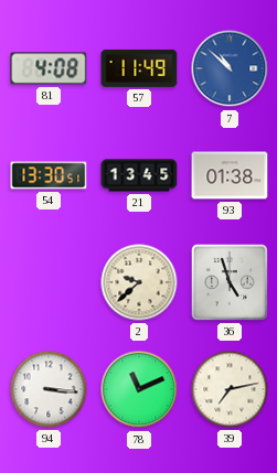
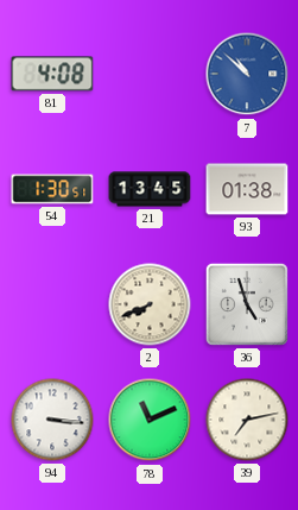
57: 11:49 -> none (139, 68)
54: 13:30 -> 1:30 (52, 189)
2: 9:38 -> 7:41 (150, 304)
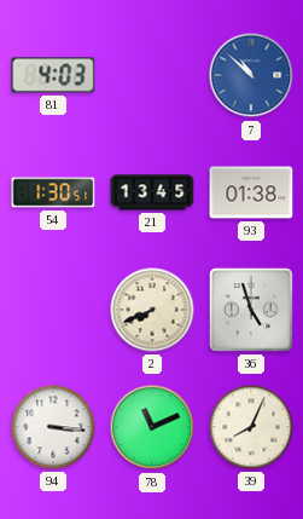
81: 4:08 -> 4:03 (53, 75)
39: 7:13 -> 8:04 (251, 427)
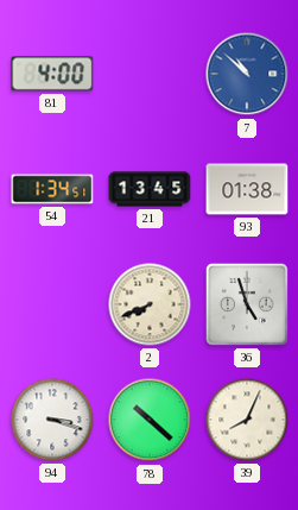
81: 4:03 -> 4:00 (52, 74)
54: 1:30 -> 1:34 (52, 189)
94: 3:16 -> 3:18 (52, 420)
78: 11:11 -> 10:22 (150, 420)
